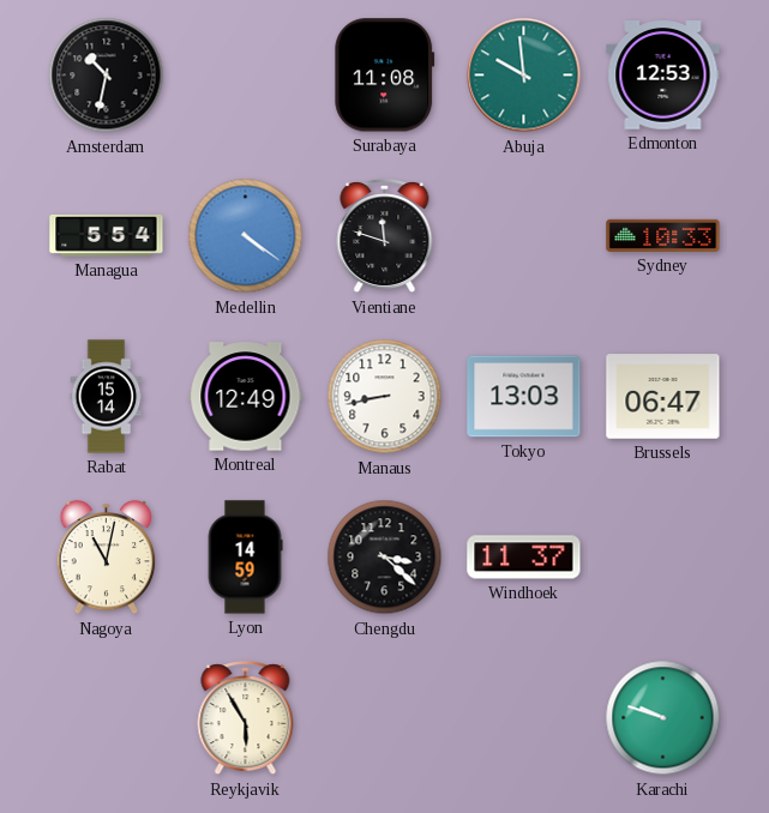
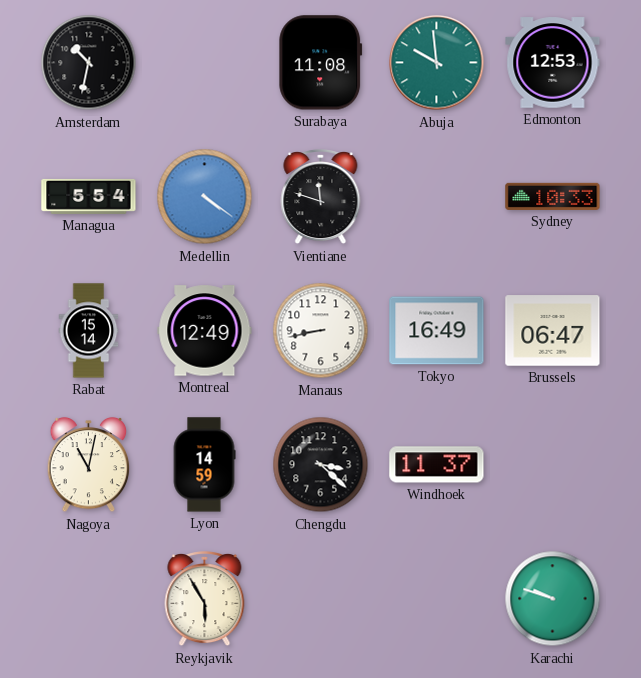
Tokyo: 13:03 -> 16:49 (437, 331)
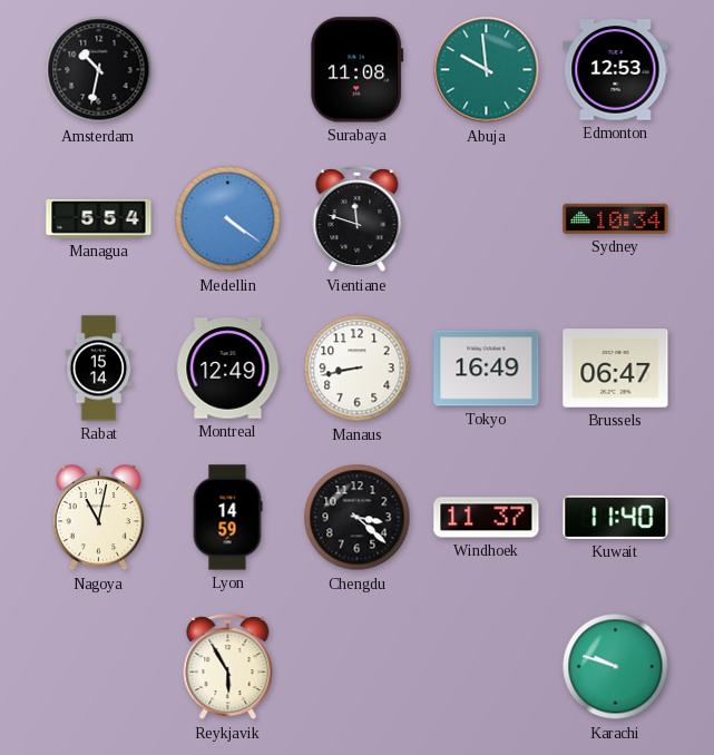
Sydney: 10:33 -> 10:34 (616, 218)
Kuwait: none -> 11:40 (616, 517)
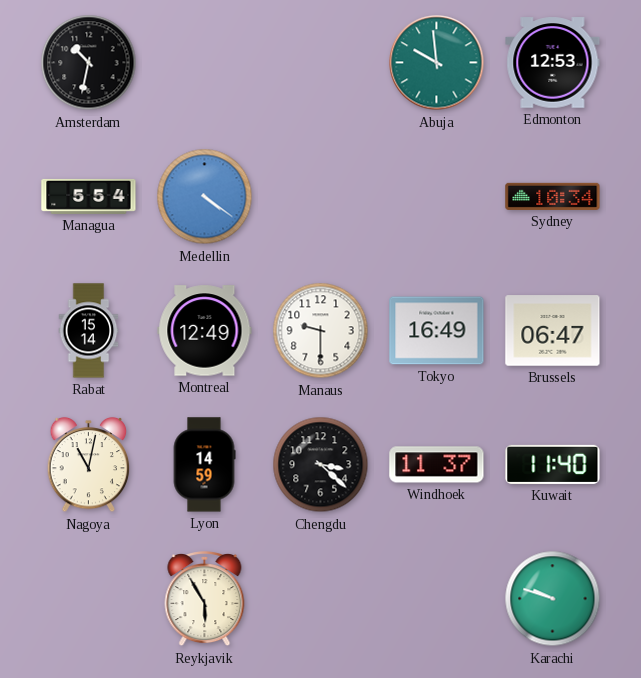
Surabaya: 11:08 -> none (358, 70)
Vientiane: 11:48 -> none (358, 220)
Manaus: 8:43 -> 9:30 (321, 331)
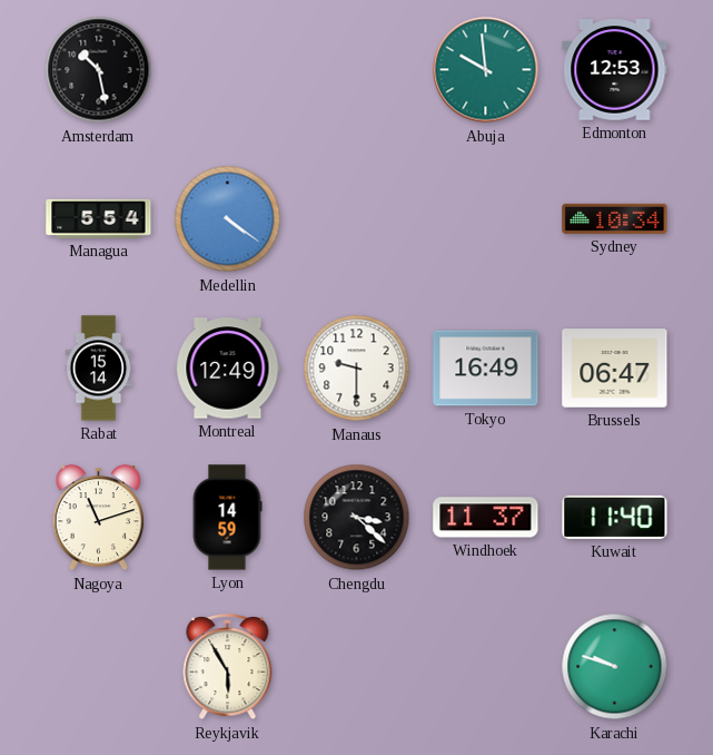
Amsterdam: 10:32 -> 10:28 (99, 70)
Nagoya: 11:02 -> 11:12 (99, 518)
